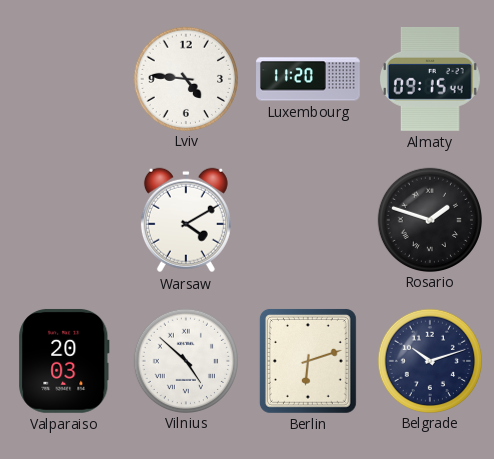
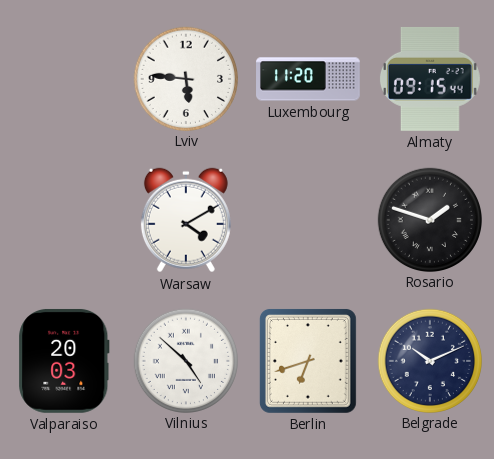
Lviv: 4:46 -> 5:46 (185, 78)
Berlin: 6:12 -> 6:42 (308, 361)
Belgrade: 10:12 -> 10:11 (429, 360)
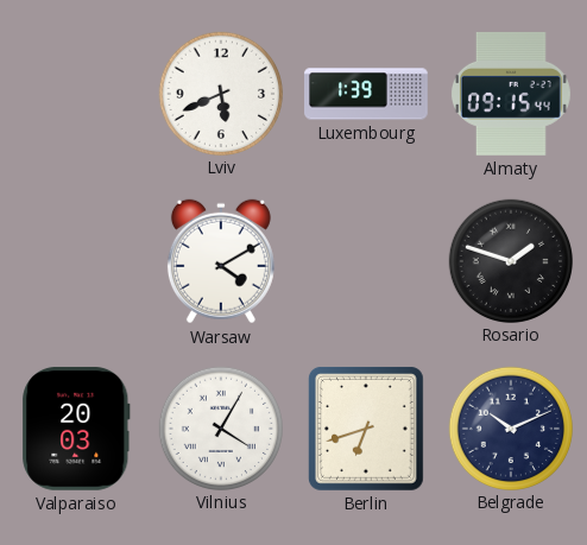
Lviv: 5:46 -> 5:41 (220, 93)
Luxembourg: 11:20 -> 1:39 (366, 94)
Vilnius: 4:52 -> 4:05 (220, 427)
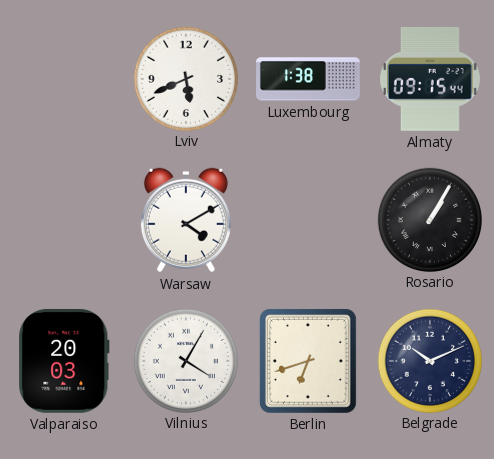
Luxembourg: 1:39 -> 1:38 (308, 79)
Rosario: 1:48 -> 1:05 (429, 219)
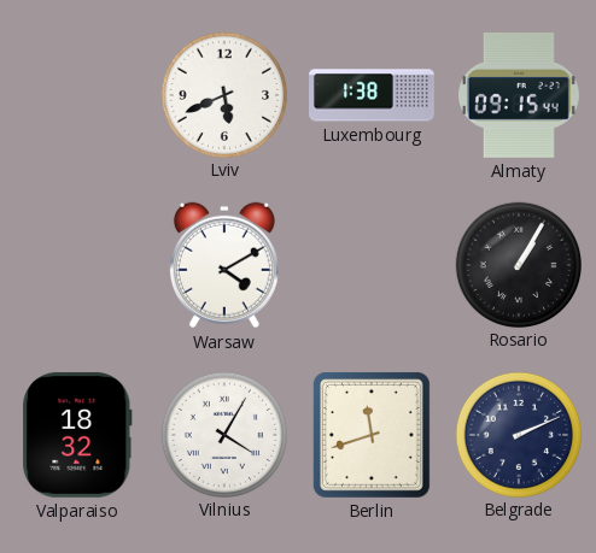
Valparaiso: 20:03 -> 18:32 (77, 435)
Berlin: 6:42 -> 11:42 (372, 435)
Belgrade: 10:11 -> 2:11 (518, 434)
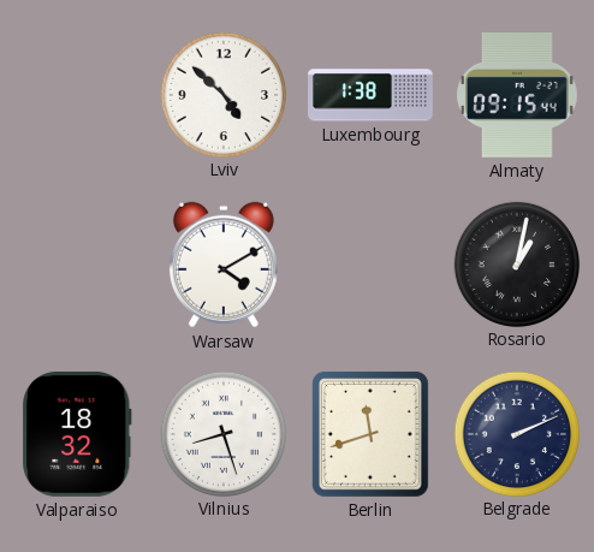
Lviv: 5:41 -> 4:52 (222, 94)
Rosario: 1:05 -> 1:02 (516, 263)
Vilnius: 4:05 -> 8:27 (222, 433)
